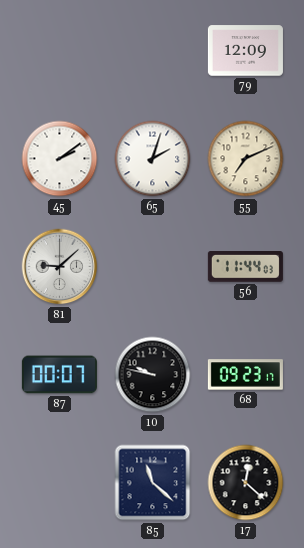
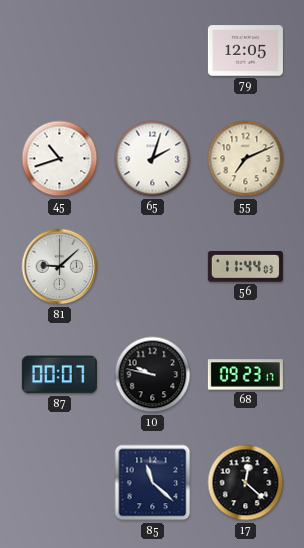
79: 12:09 -> 12:05 (245, 51)
45: 2:09 -> 10:42 (60, 159)
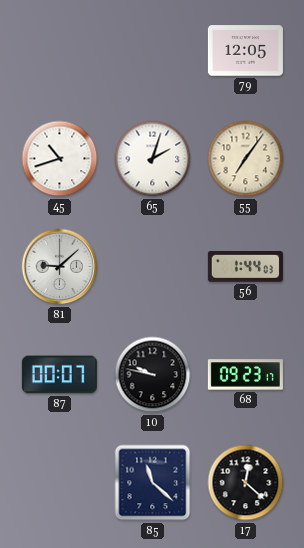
55: 7:11 -> 7:06 (246, 159)
56: 11:44 -> 1:44 (245, 267)
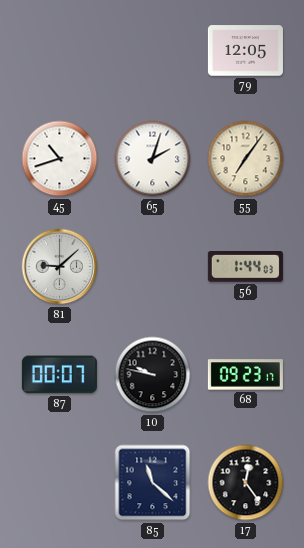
17: 12:22 -> 12:24 (246, 483)
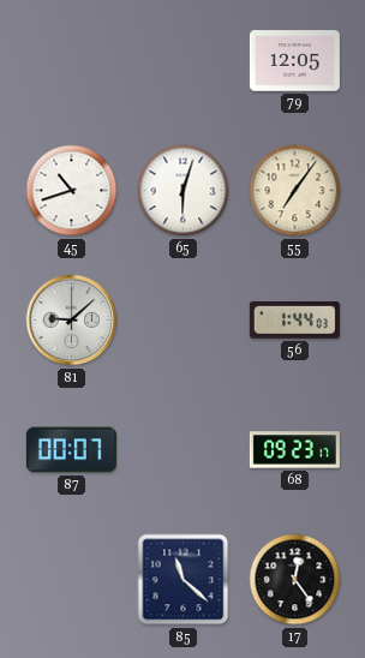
65: 2:03 -> 6:03 (184, 191)
10: 9:47 -> none (153, 375)
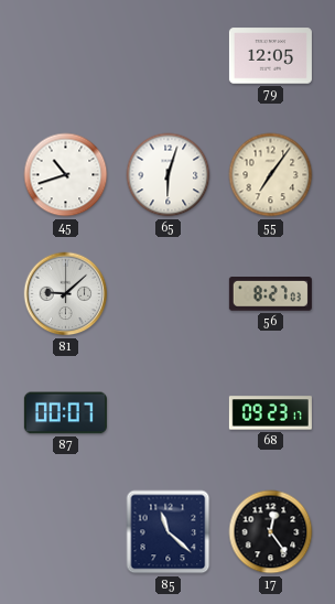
56: 1:44 -> 8:27 (270, 294)
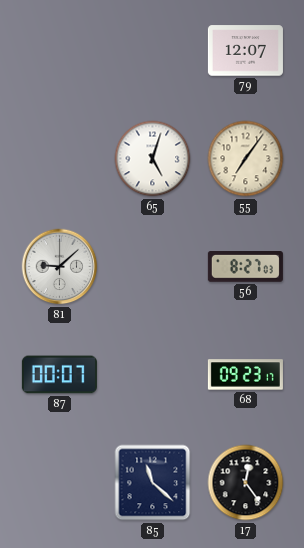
79: 12:05 -> 12:07 (245, 51)
45: 10:42 -> none (66, 175)
65: 6:03 -> 5:03 (153, 159)
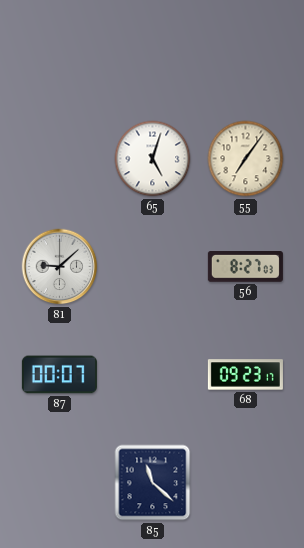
79: 12:07 -> none (245, 51)
17: 12:24 -> none (246, 483)
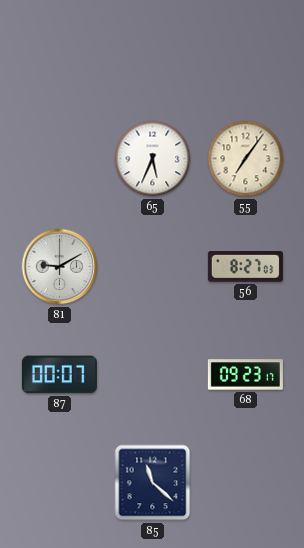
65: 5:03 -> 5:34 (153, 159)
81: 9:08 -> 9:10 (60, 267)
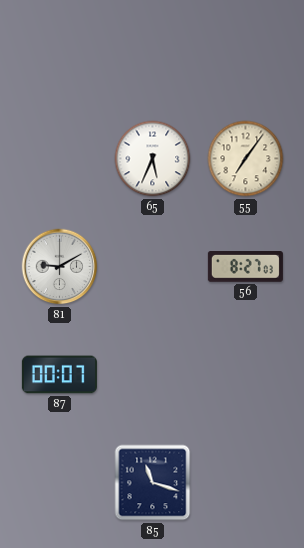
68: 09:23 -> none (245, 375)
85: 11:22 -> 11:18 (153, 483)
